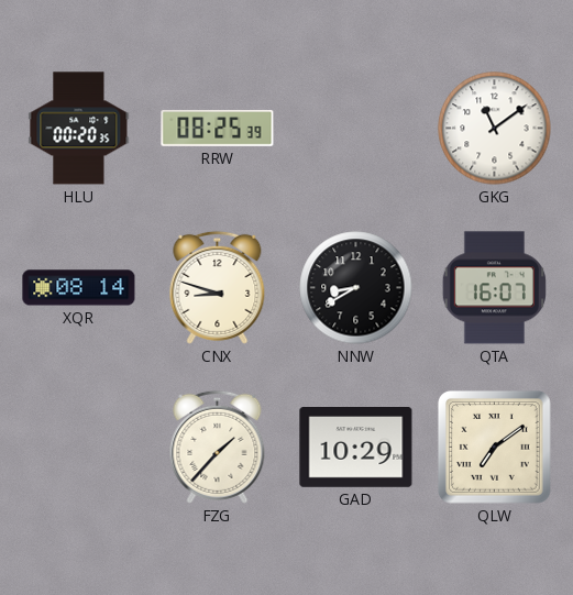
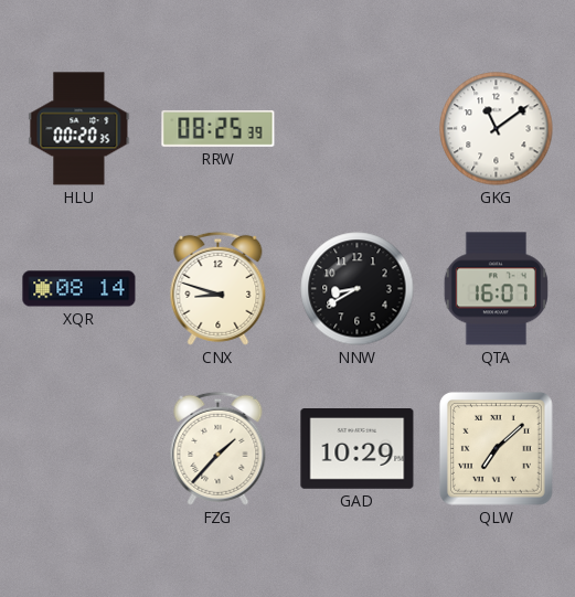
QLW: 7:09 -> 7:08 (497, 449)
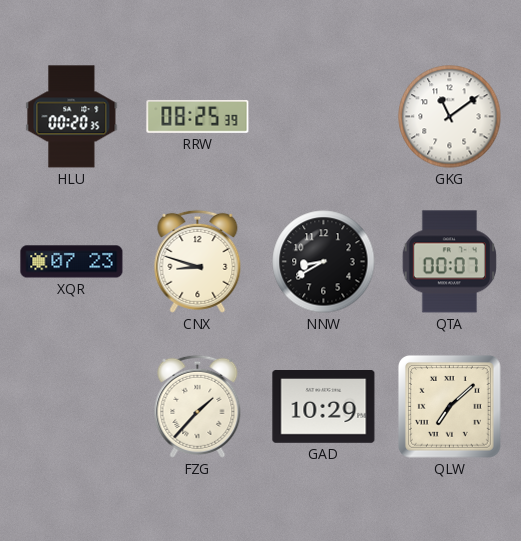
XQR: 08:14 -> 07:23 (72, 262)
QTA: 16:07 -> 00:07 (449, 262)
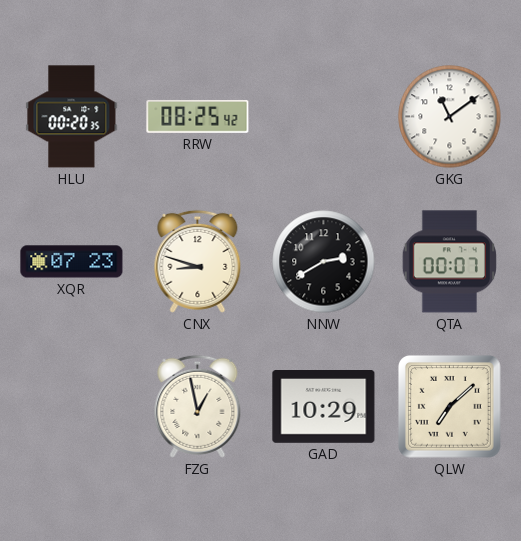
RRW: 08:25:39 -> 08:25:42 (198, 116)
NNW: 8:40 -> 2:40 (324, 262)
FZG: 1:37 -> 12:58 (198, 406)
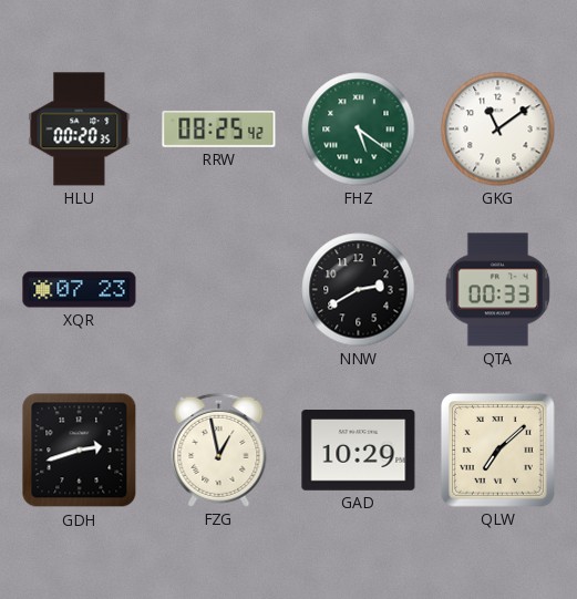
FHZ: none -> 5:21 (359, 130)
CNX: 8:48 -> none (198, 261)
QTA: 00:07 -> 00:33 (497, 290)
GDH: none -> 2:42 (80, 451)
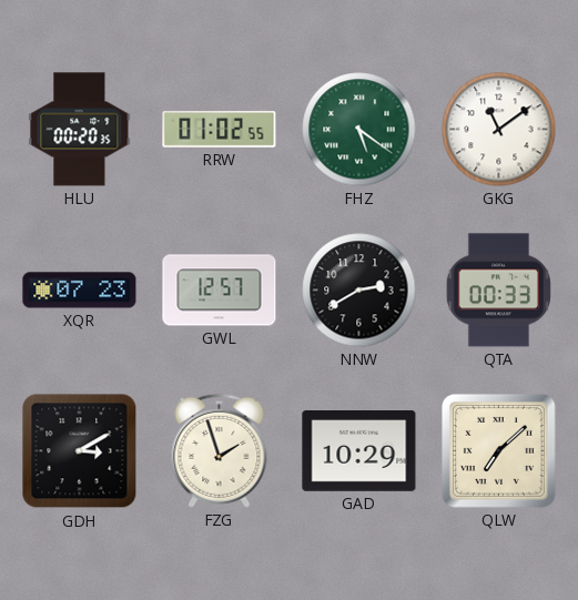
RRW: 08:25 -> 01:02 (220, 129)
GWL: none -> 12:57 (220, 291)
GDH: 2:42 -> 3:10 (80, 451)
FZG: 12:58 -> 1:57 (220, 450)
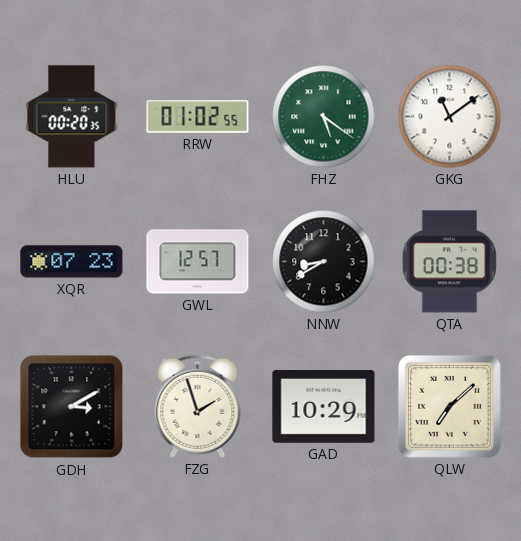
NNW: 2:40 -> 8:40 (324, 262)
QTA: 00:33 -> 00:38 (449, 262)
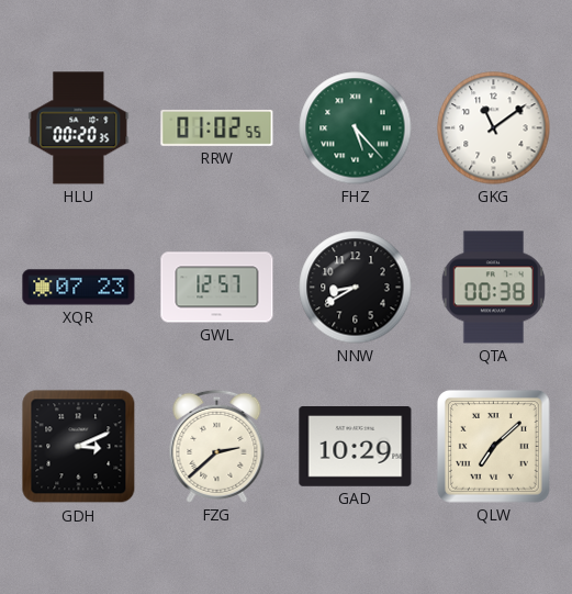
FHZ: 5:21 -> 5:23 (356, 128)
GDH: 3:10 -> 3:11 (79, 447)
FZG: 1:57 -> 2:38 (217, 446)
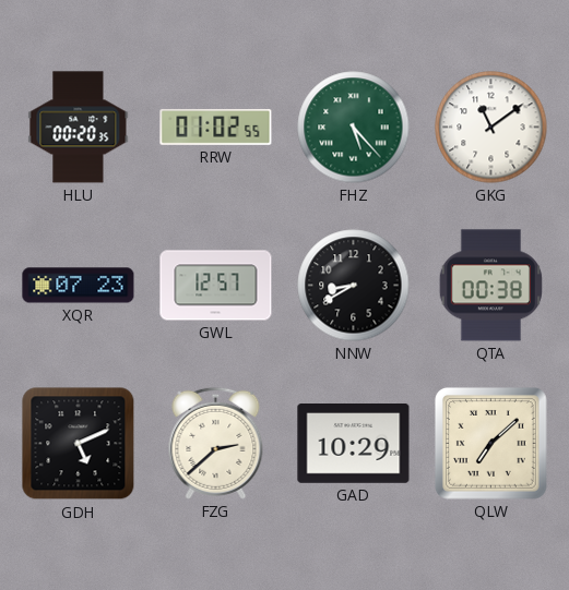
GDH: 3:11 -> 5:11 (79, 444)
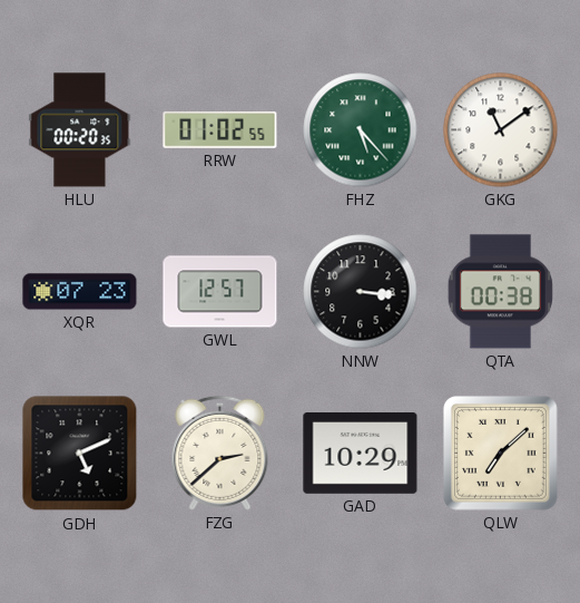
NNW: 8:40 -> 3:16 (361, 292)
